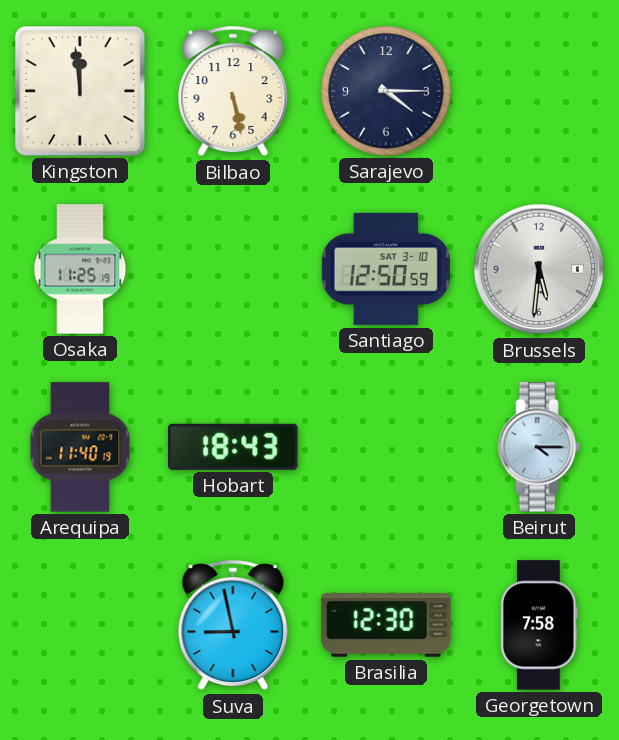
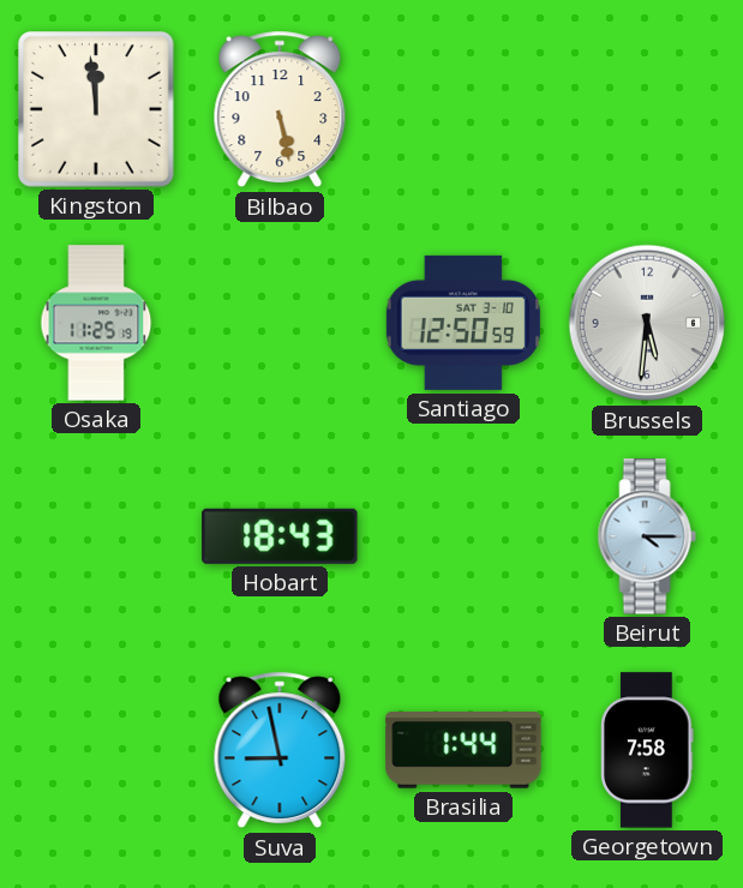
Sarajevo: 4:15 -> none (386, 91)
Arequipa: 11:40 -> none (80, 447)
Brasilia: 12:30 -> 1:44 (463, 751)
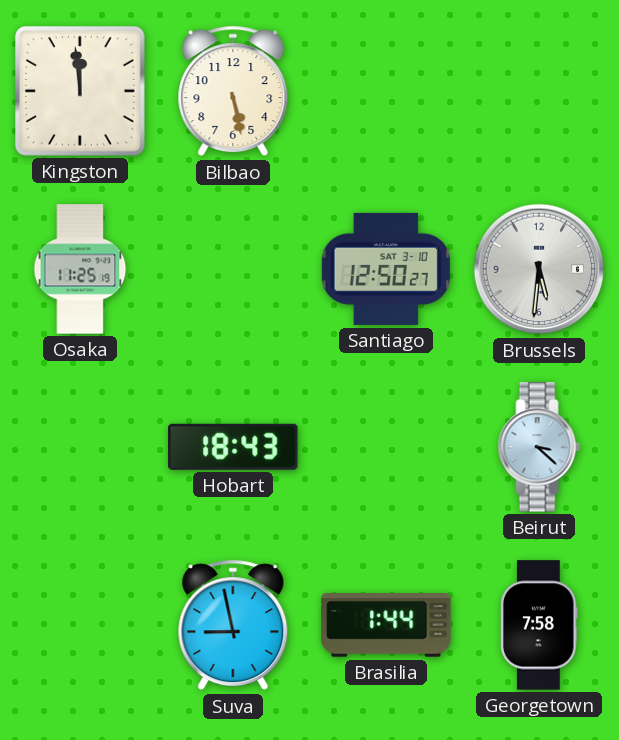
Santiago: 12:50:59 -> 12:50:27 (386, 269)
Beirut: 4:15 -> 3:22 (539, 447)
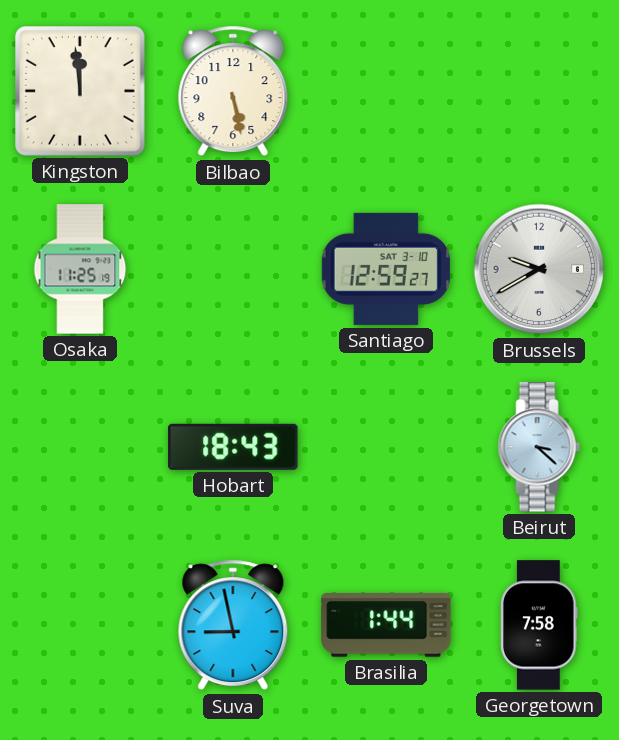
Santiago: 12:50 -> 12:59 (386, 269)
Brussels: 5:31 -> 9:40 (539, 269)
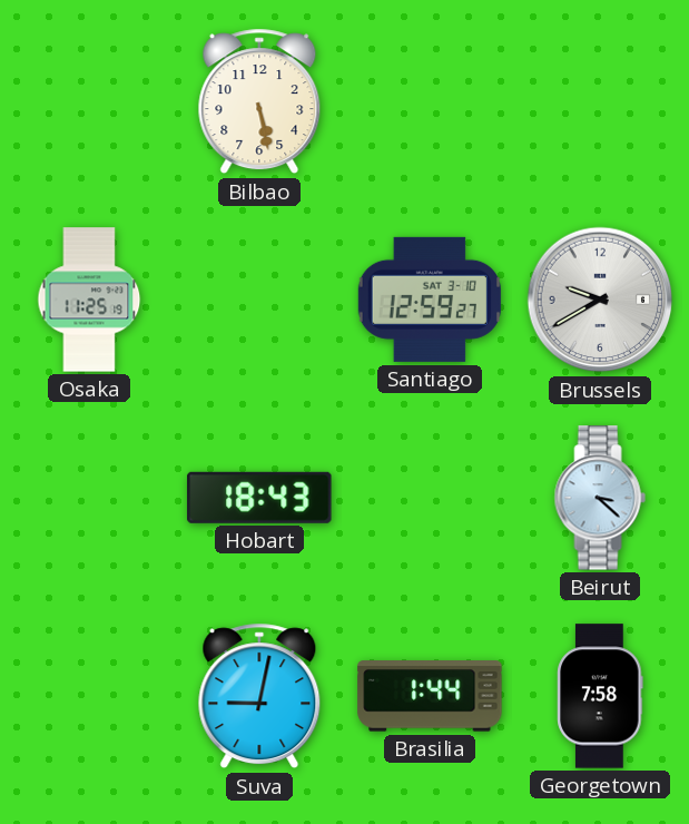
Kingston: 11:59 -> none (81, 92)
Suva: 8:58 -> 9:02 (259, 696)
